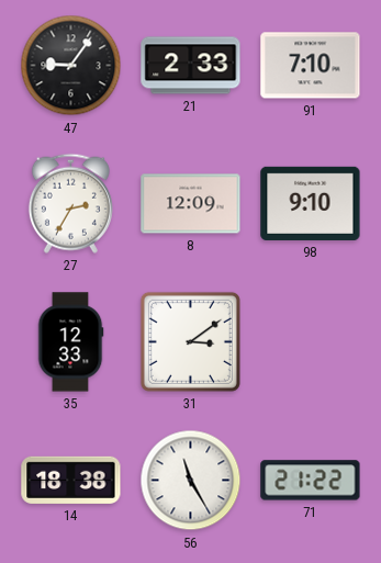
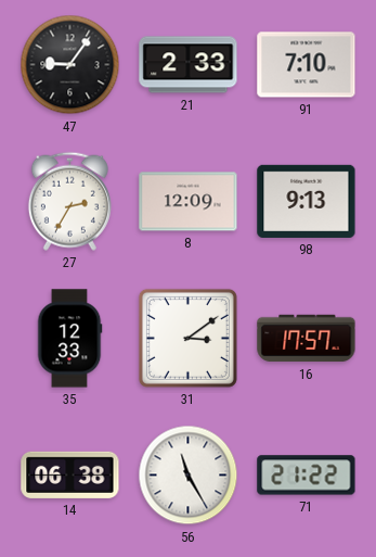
98: 9:10 -> 9:13 (307, 201)
16: none -> 17:57 (307, 339)
14: 18:38 -> 06:38 (70, 474)
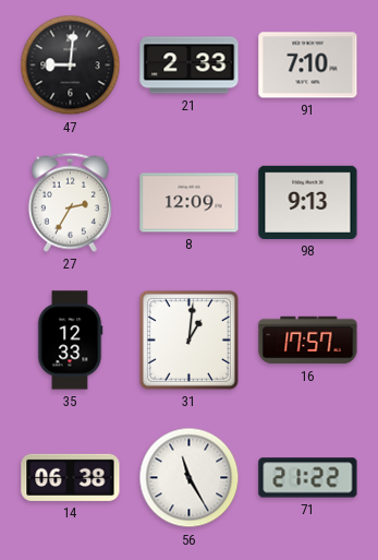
47: 9:06 -> 9:01 (71, 65)
31: 3:09 -> 1:01 (188, 339)
